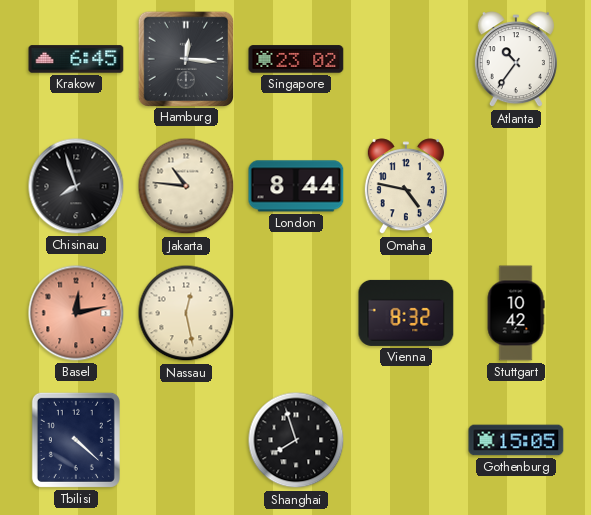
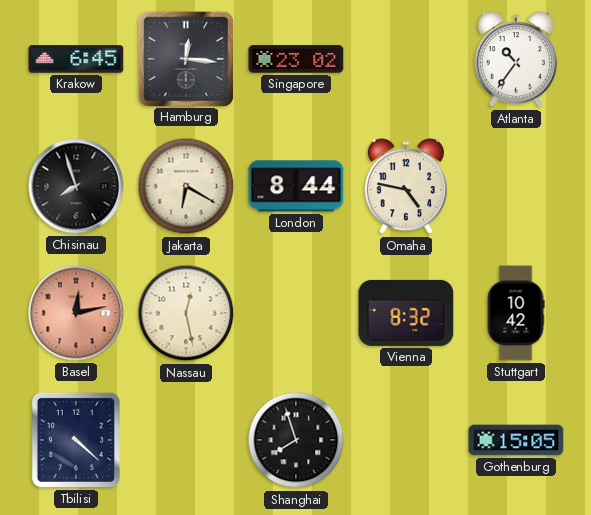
Jakarta: 10:46 -> 6:20 (186, 186)
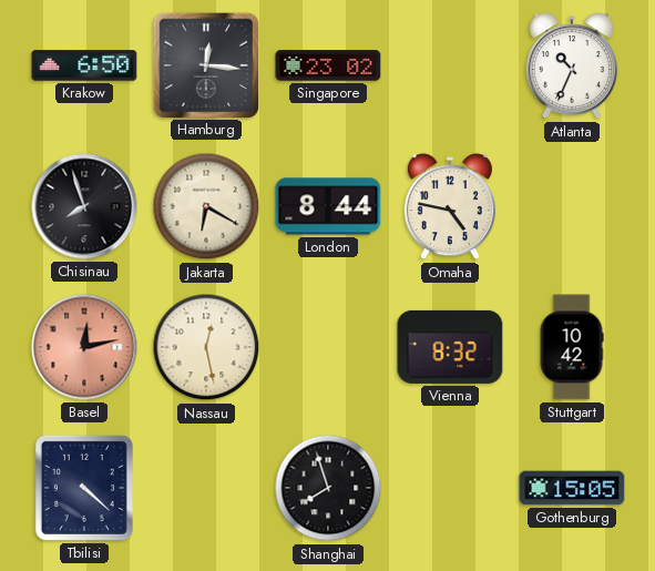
Krakow: 6:45 -> 6:50 (84, 65)
Atlanta: 10:36 -> 10:34 (572, 67)
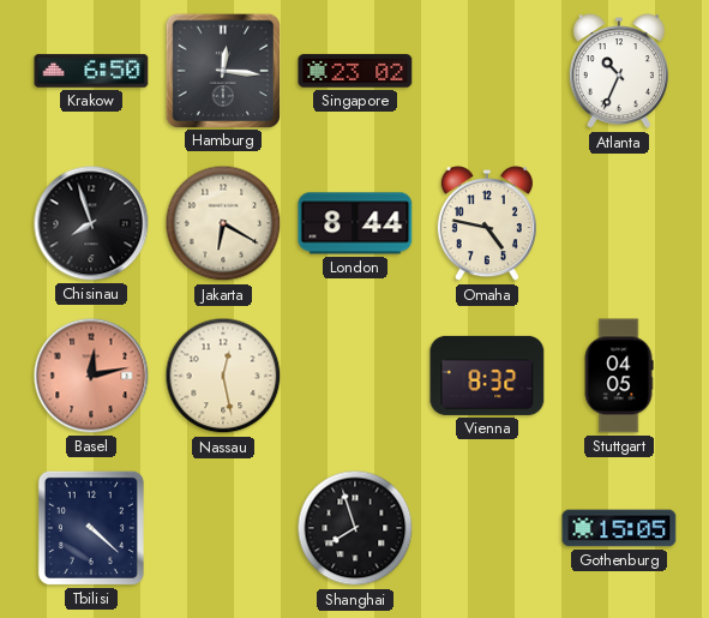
Stuttgart: 10:42 -> 04:05 (619, 376)
